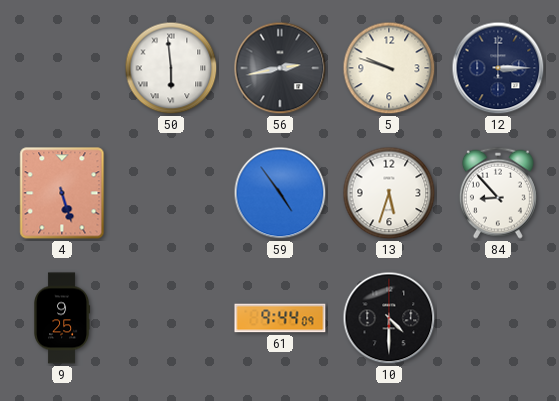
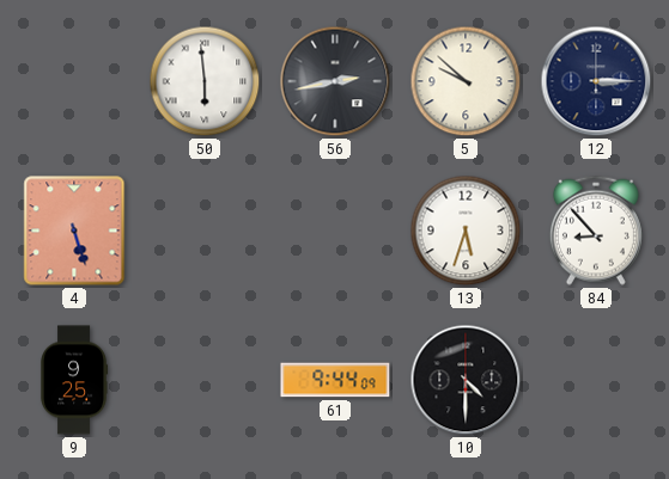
5: 9:48 -> 9:52 (466, 81)
59: 4:54 -> none (280, 193)
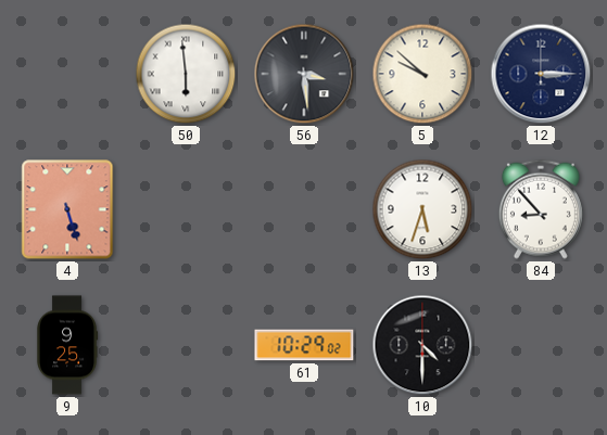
56: 2:43 -> 3:29 (304, 74)
61: 9:44 -> 10:29 (304, 345)
